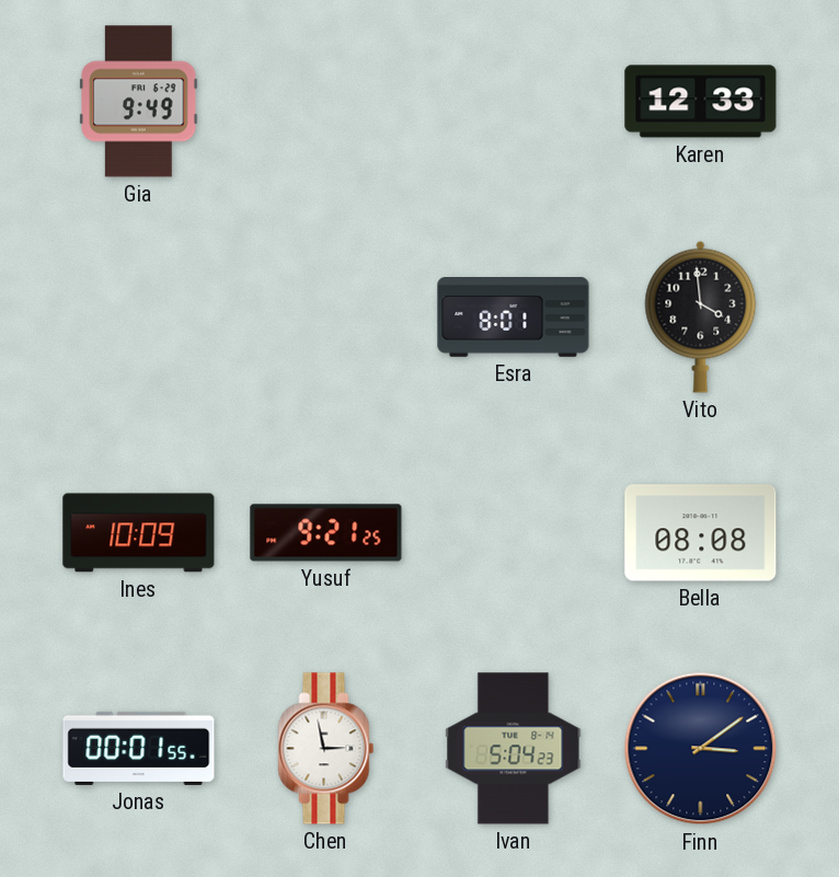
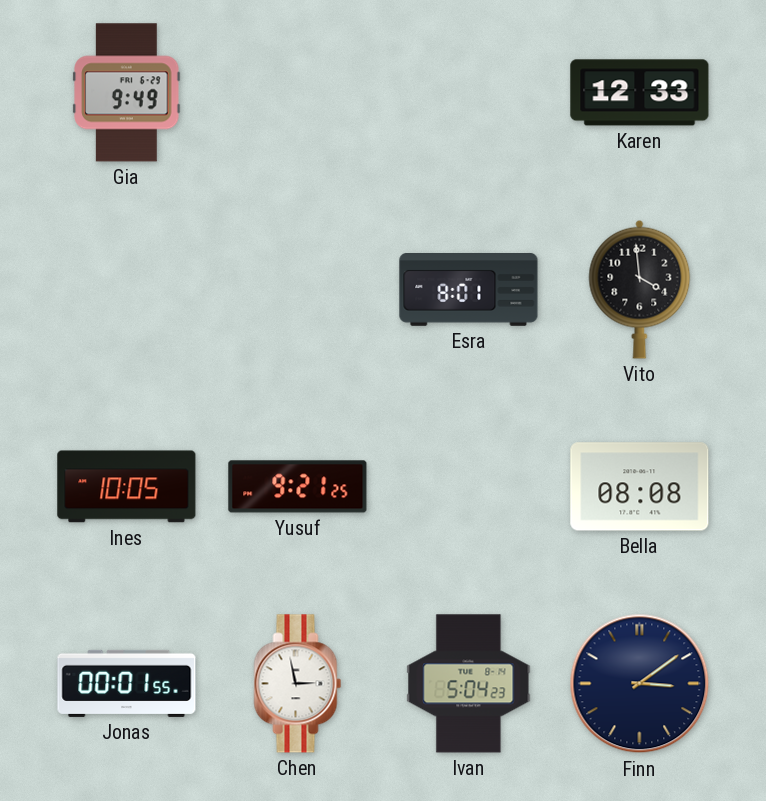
Ines: 10:09 -> 10:05 (127, 487)
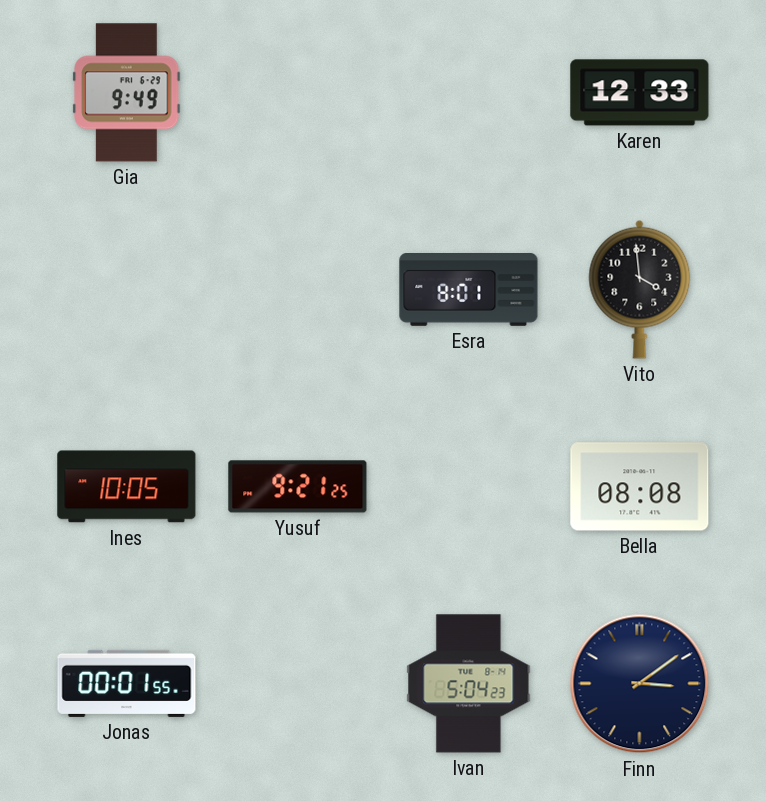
Chen: 2:58 -> none (298, 684)
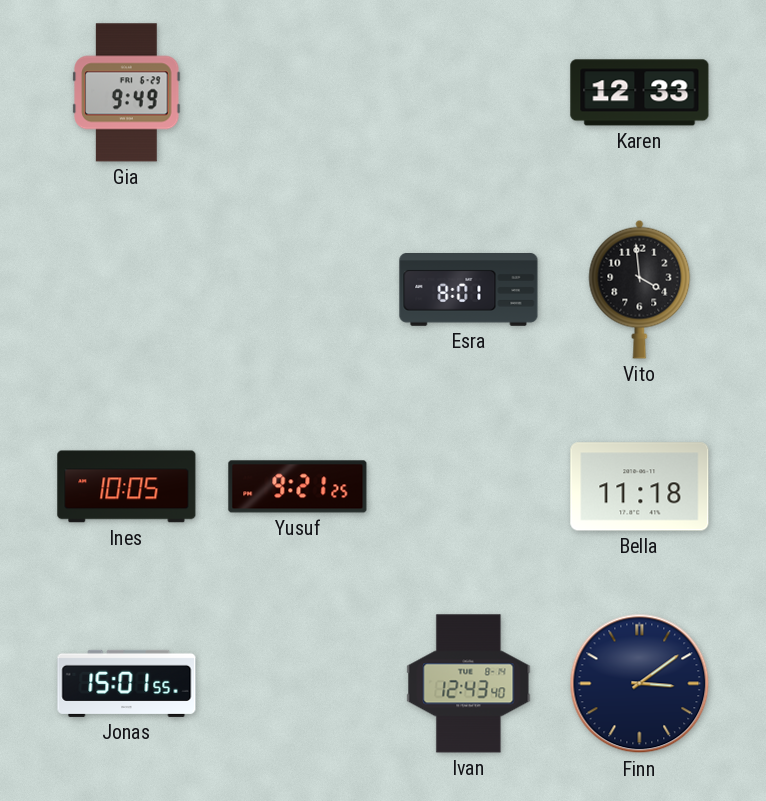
Bella: 08:08 -> 11:18 (640, 487)
Jonas: 00:01 -> 15:01 (127, 683)
Ivan: 5:04 -> 12:43 (469, 684)
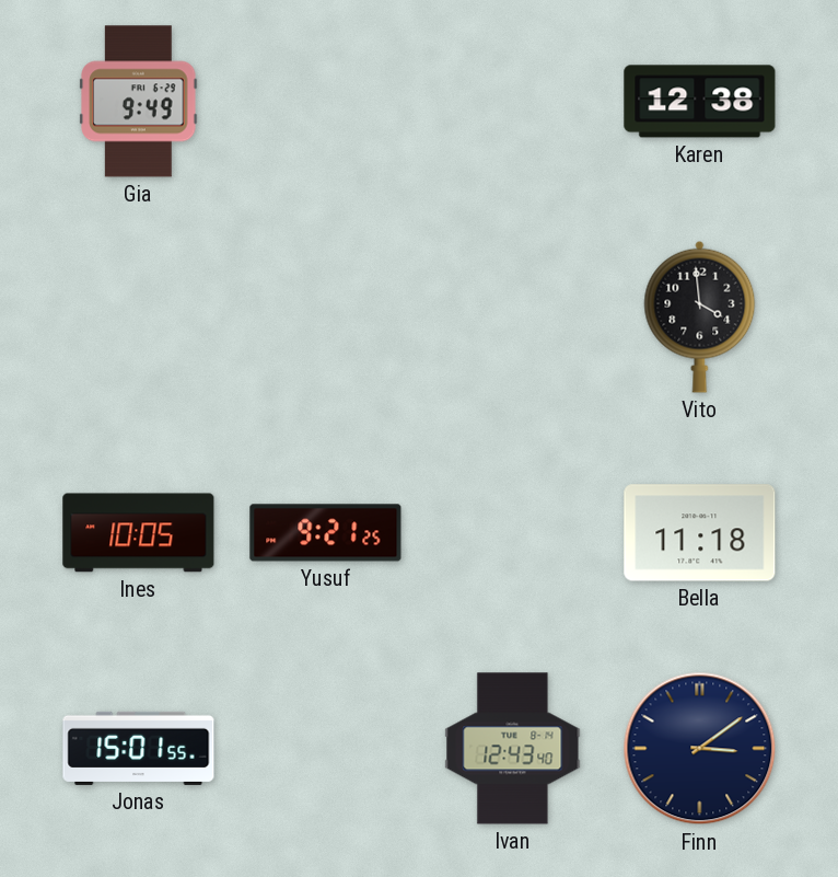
Karen: 12:33 -> 12:38 (700, 102)
Esra: 8:01 -> none (469, 290)
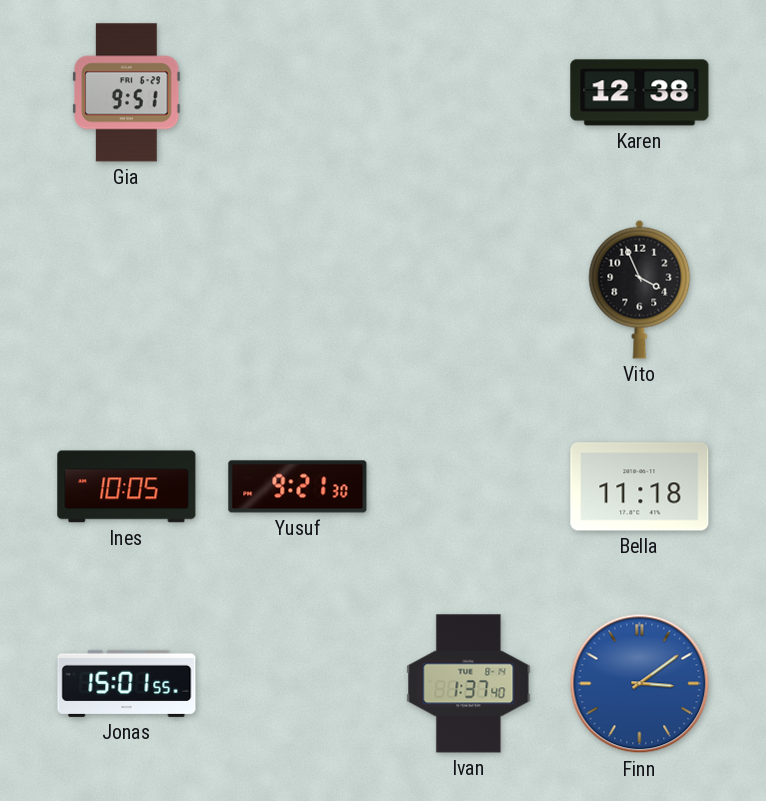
Gia: 9:49 -> 9:51 (127, 93)
Vito: 3:59 -> 3:56 (640, 289)
Yusuf: 9:21:25 -> 9:21:30 (298, 487)
Ivan: 12:43 -> 1:37 (469, 684)
Finn dial: navy -> blue (640, 684)
